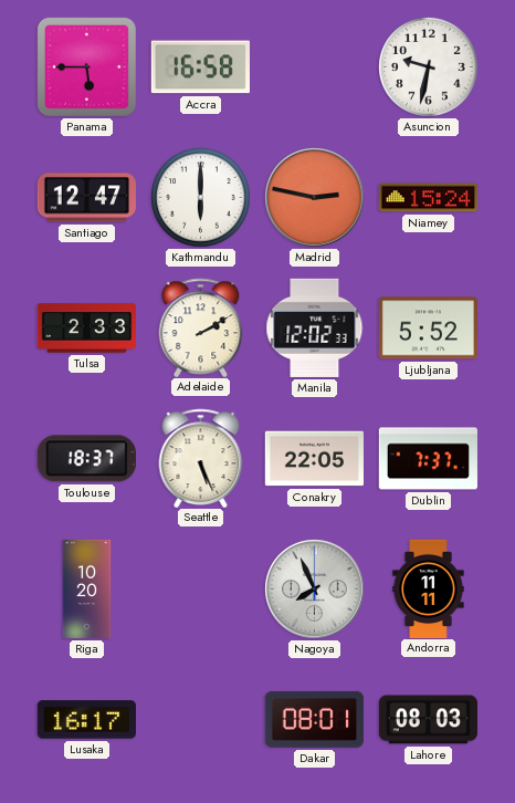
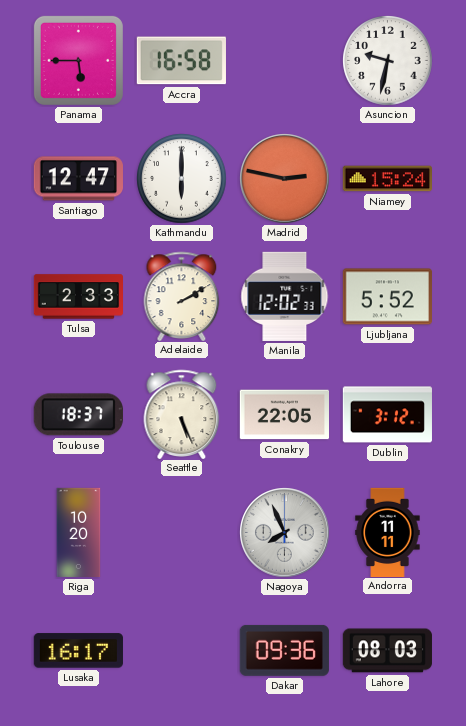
Dublin: 7:37 -> 3:12 (387, 415)
Dakar: 08:01 -> 09:36 (284, 650)
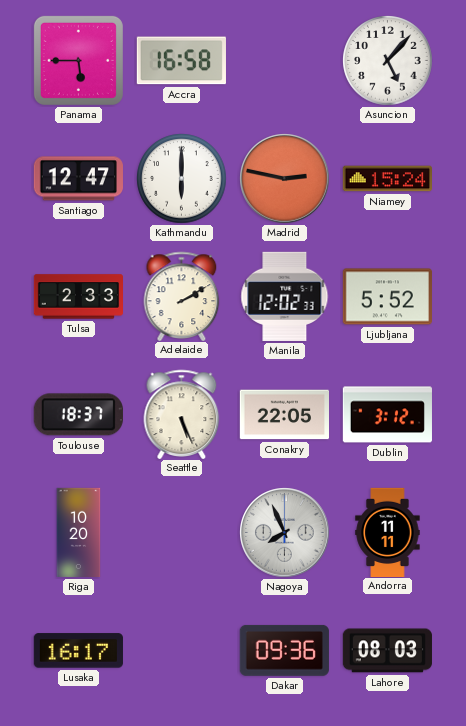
Asuncion: 9:32 -> 5:07 (388, 61)
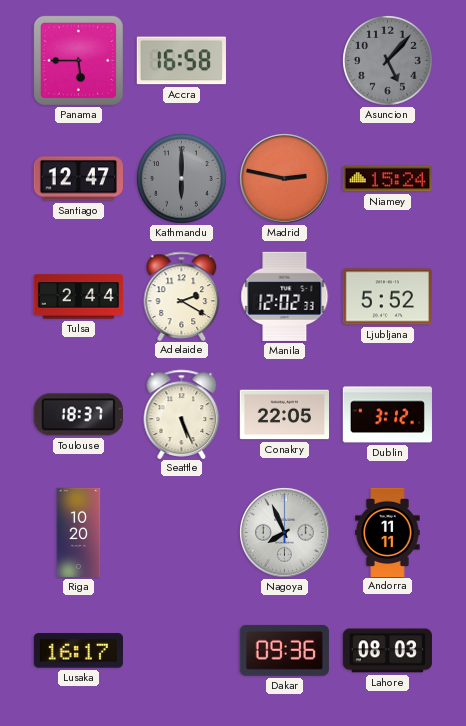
Asuncion dial: white -> grey (388, 61)
Kathmandu dial: white -> grey (182, 179)
Tulsa: 2:33 -> 2:44 (79, 297)
Adelaide: 2:10 -> 2:20 (182, 296)
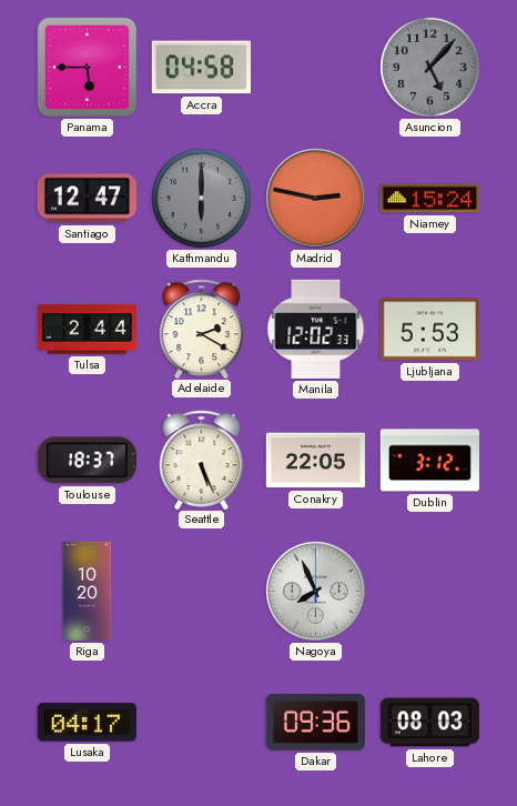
Accra: 16:58 -> 04:58 (201, 68)
Ljubljana: 5:52 -> 5:53 (429, 330)
Andorra: 11:11 -> none (388, 532)
Lusaka: 16:17 -> 04:17 (87, 723)
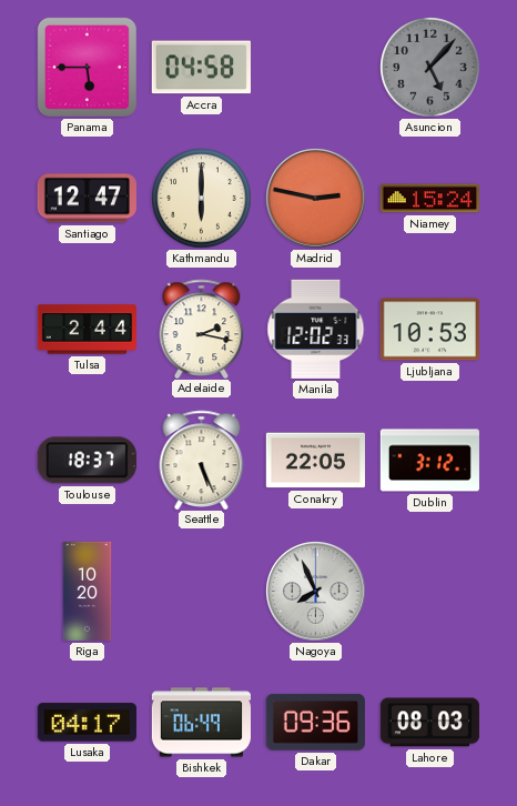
Kathmandu dial: grey -> cream (202, 199)
Adelaide: 2:20 -> 2:17 (202, 329)
Ljubljana: 5:53 -> 10:53 (429, 330)
Bishkek: none -> 06:49 (201, 723)
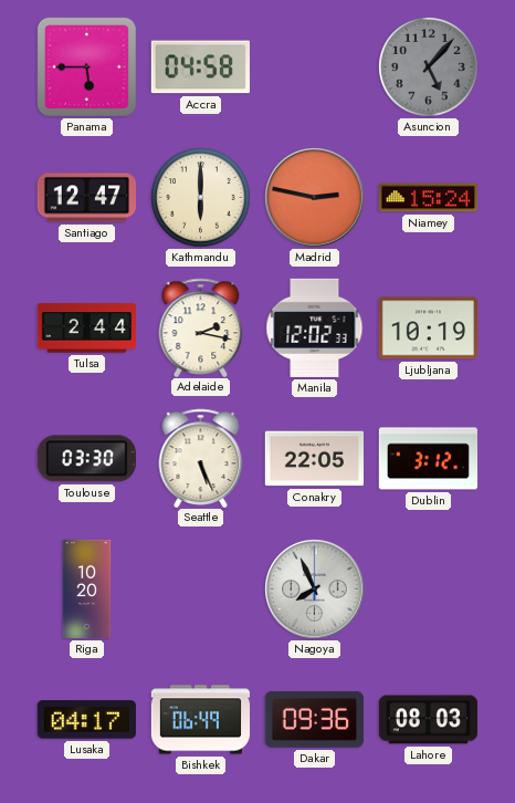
Ljubljana: 10:53 -> 10:19 (428, 328)
Toulouse: 18:37 -> 03:30 (86, 459)
